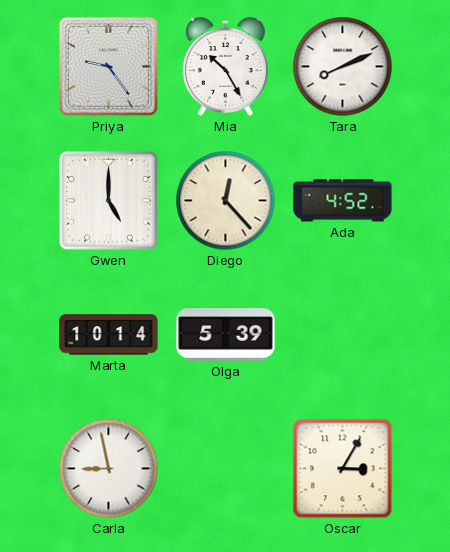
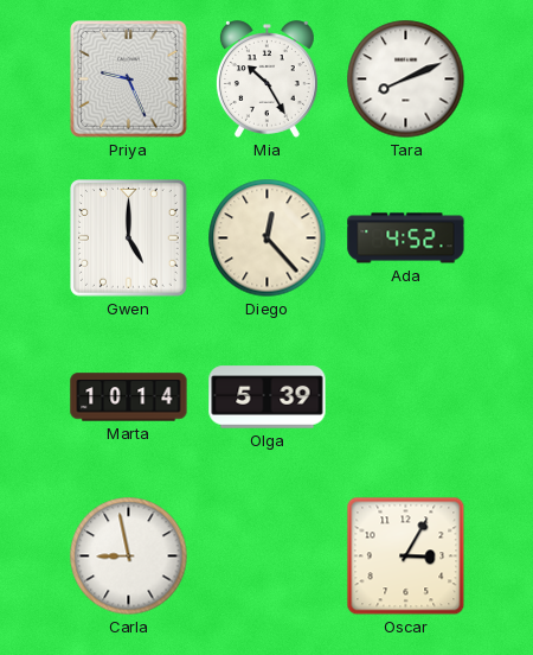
Priya: 9:24 -> 9:26 (129, 80)
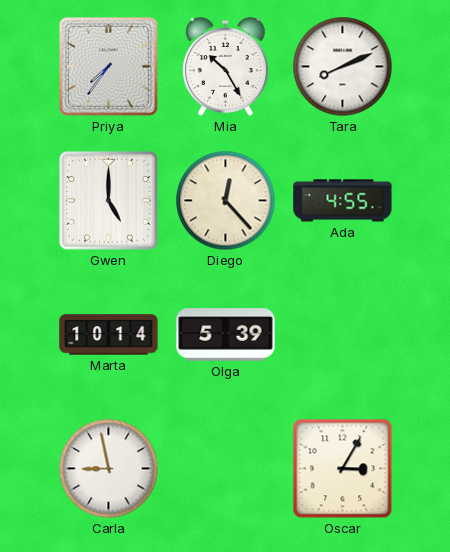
Priya: 9:26 -> 7:36 (109, 67)
Ada: 4:52 -> 4:55 (343, 201)
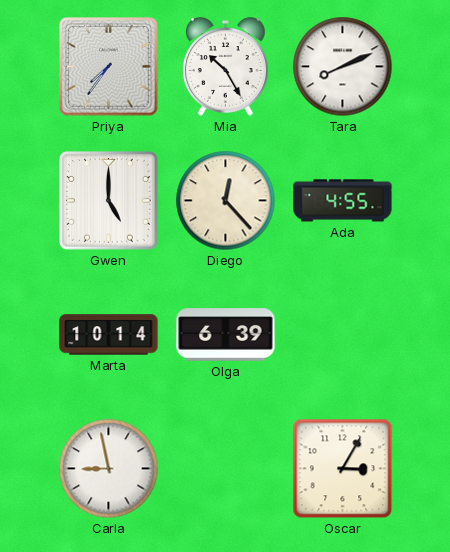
Olga: 5:39 -> 6:39 (226, 335)
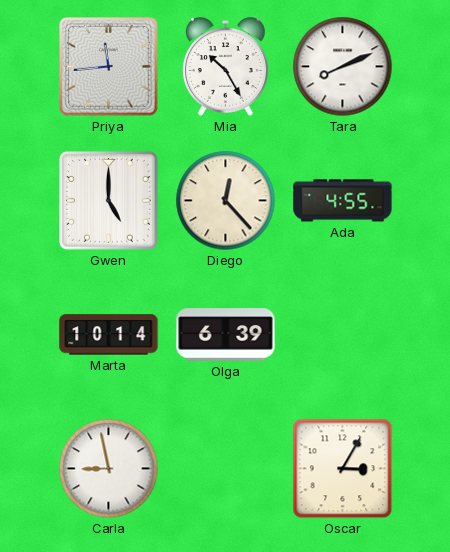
Priya: 7:36 -> 11:44 (109, 67)
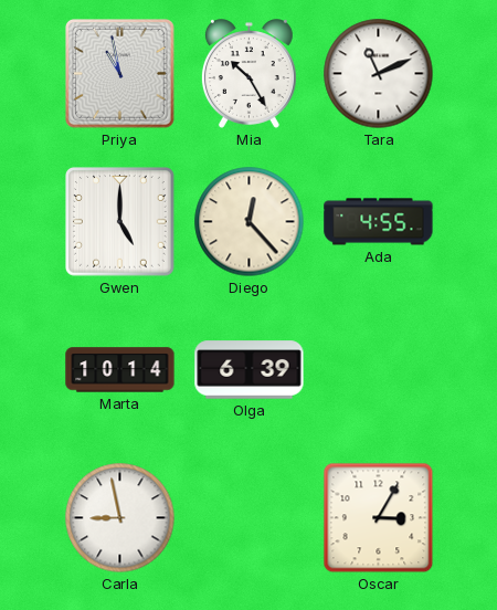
Priya: 11:44 -> 10:58 (120, 74)
Tara: 8:11 -> 11:11 (379, 74)
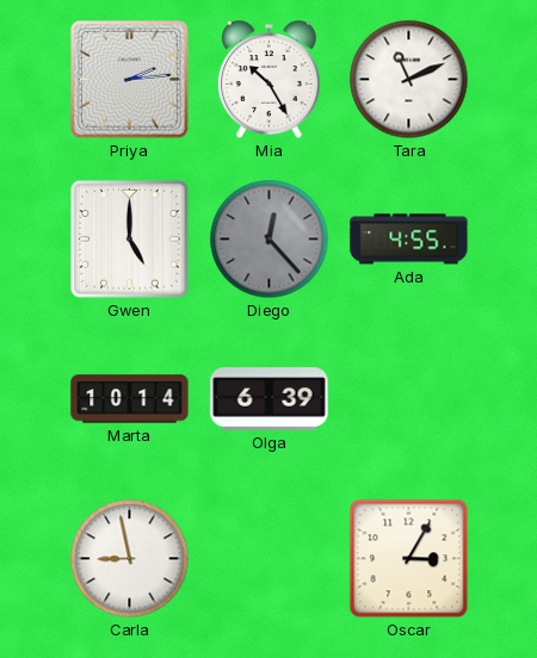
Priya: 10:58 -> 2:14 (130, 80)
Diego dial: cream -> grey (270, 240)
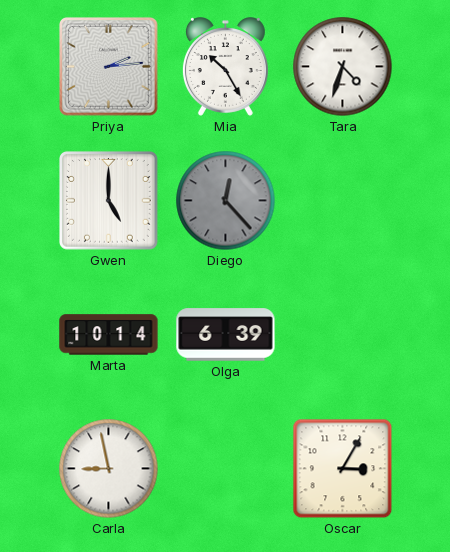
Tara: 11:11 -> 4:33 (343, 67)
Ada: 4:55 -> none (409, 240)
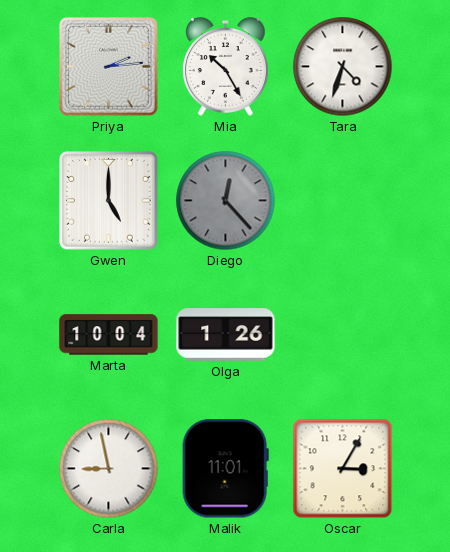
Marta: 10:14 -> 10:04 (109, 335)
Olga: 6:39 -> 1:26 (226, 335)
Malik: none -> 11:01 (225, 469)
